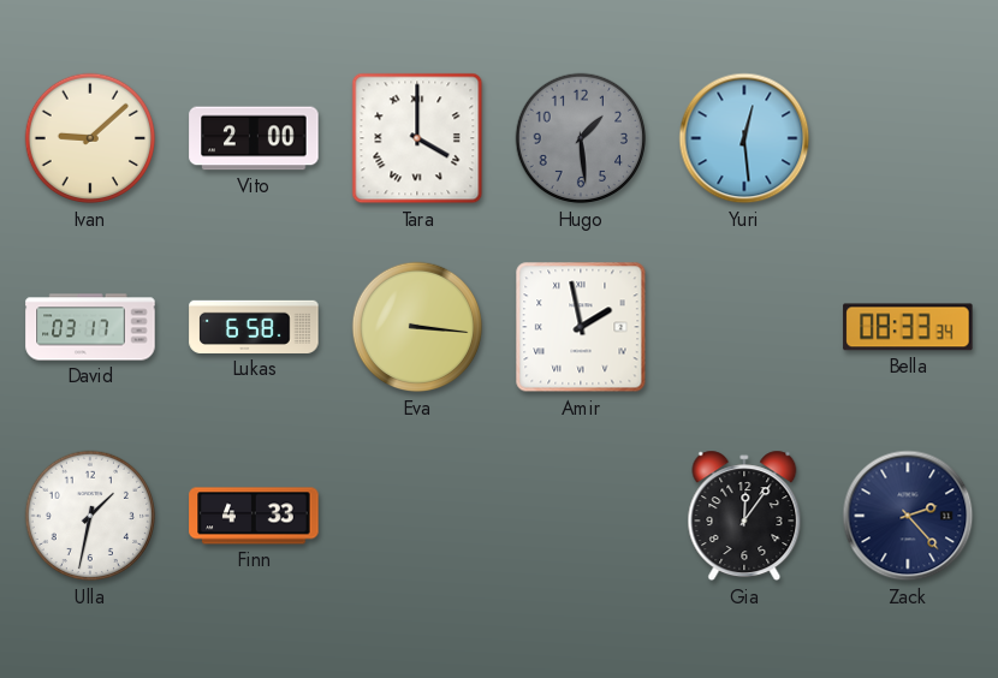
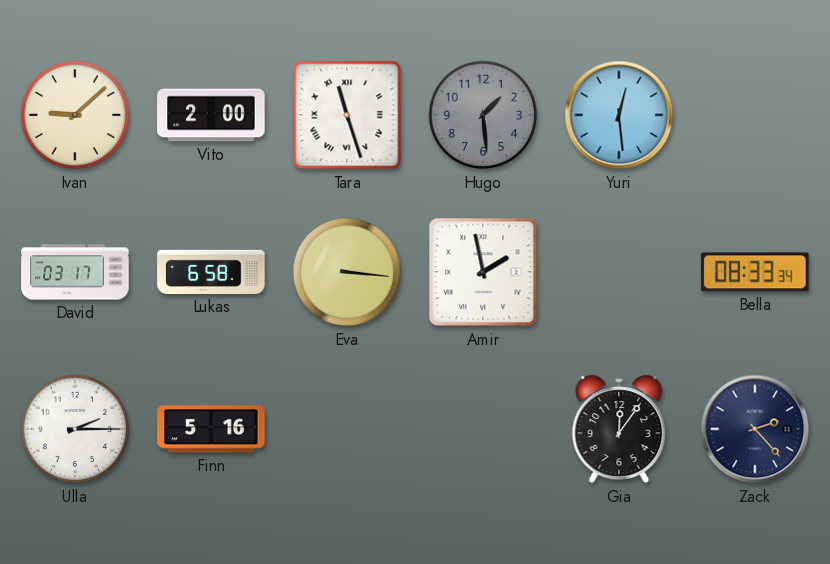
Tara: 4:00 -> 11:27 (347, 115)
Ulla: 1:32 -> 2:15 (75, 429)
Finn: 4:33 -> 5:16 (211, 429)
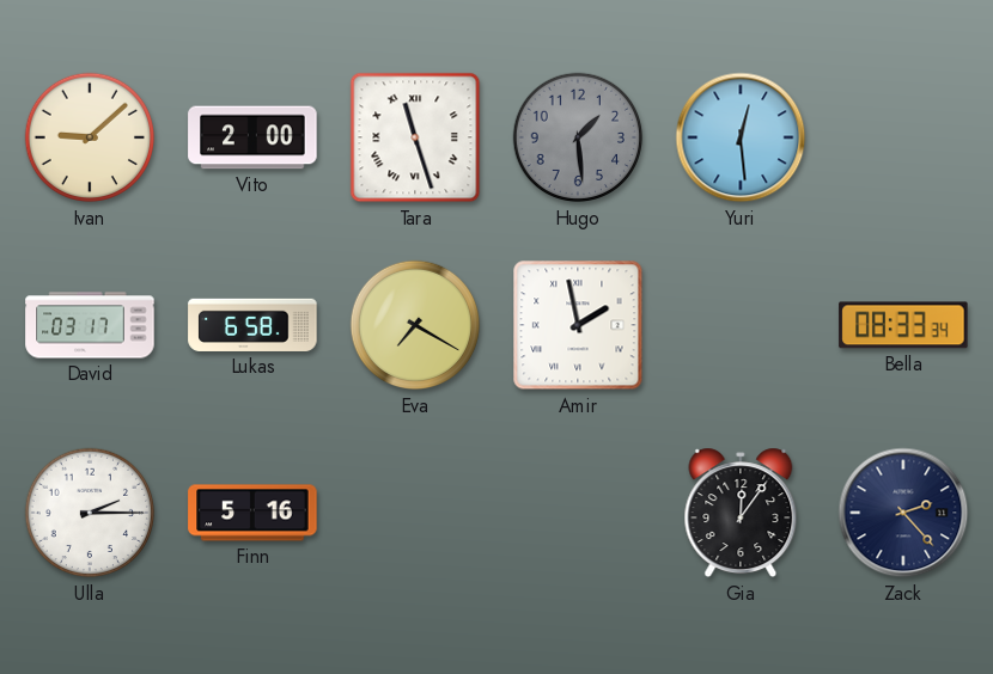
Eva: 3:16 -> 7:20 (415, 325)
